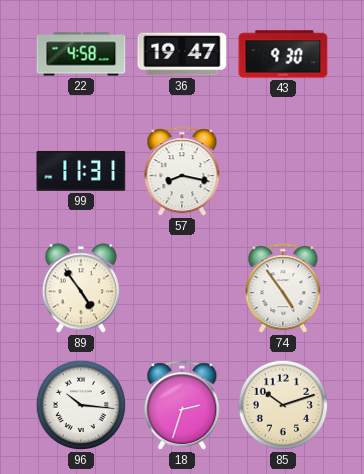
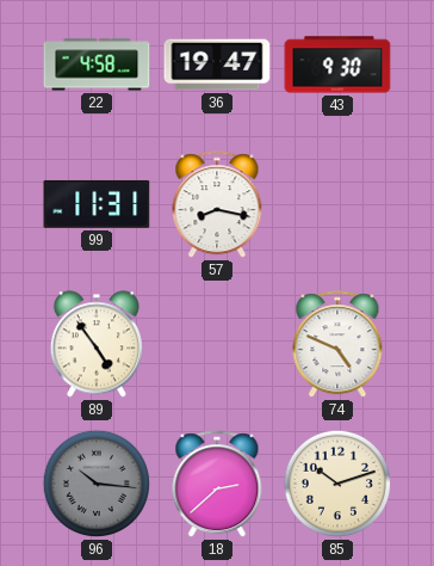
74: 4:54 -> 4:49 (337, 345)
96 dial: white -> grey (97, 484)
18: 2:33 -> 2:38 (217, 485)
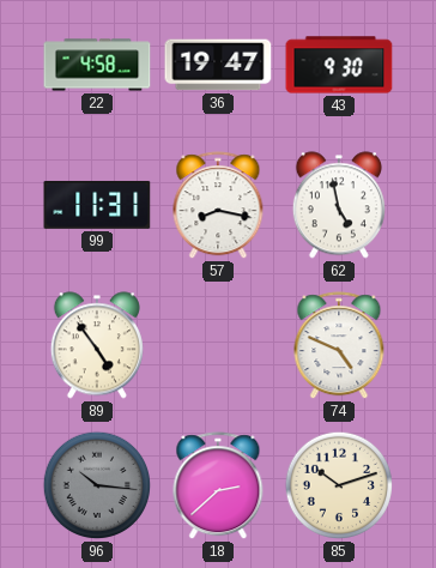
62: none -> 4:58 (339, 205)
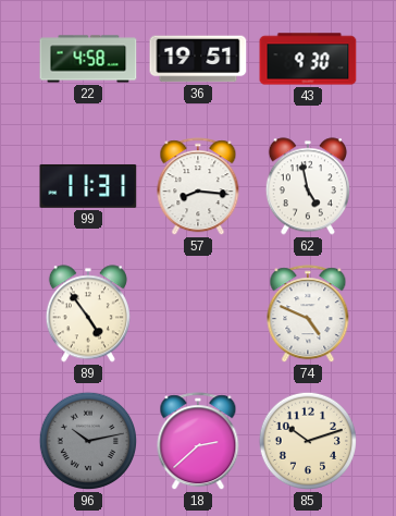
36: 19:47 -> 19:51 (198, 59)
57: 8:17 -> 8:16 (198, 187)
96: 10:16 -> 10:13 (88, 441)
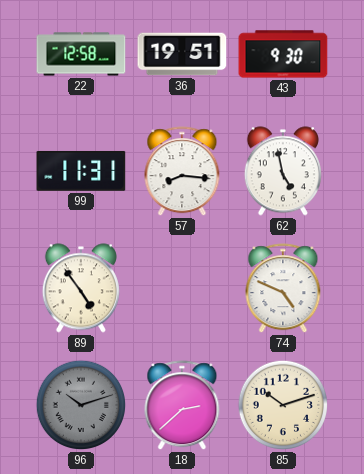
22: 4:58 -> 12:58 (81, 54)
96: 10:13 -> 10:12 (81, 405)
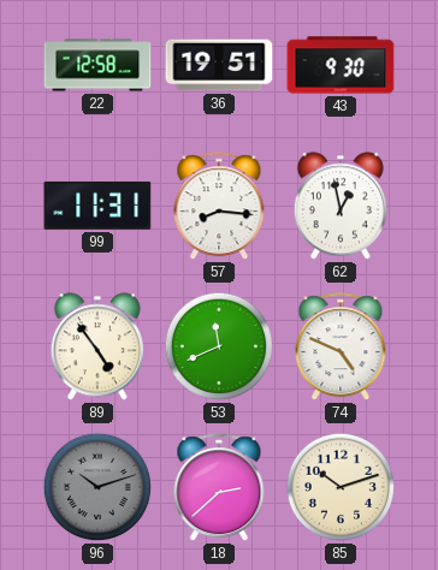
62: 4:58 -> 12:58 (341, 206)
53: none -> 11:41 (219, 346)
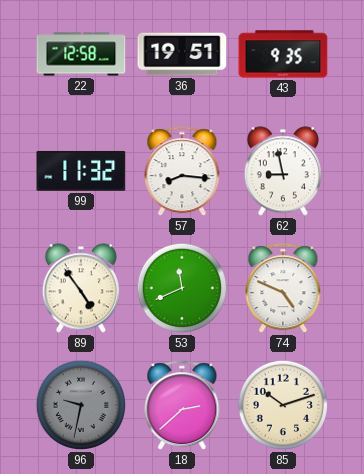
43: 9:30 -> 9:35 (283, 54)
99: 11:31 -> 11:32 (81, 171)
62: 12:58 -> 8:58 (283, 171)
96: 10:12 -> 9:32 (81, 405)
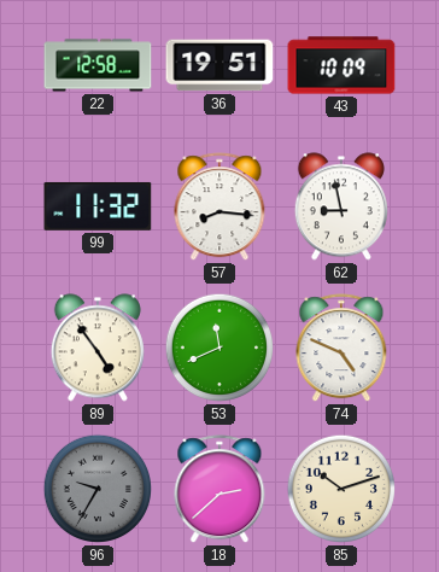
43: 9:35 -> 10:09 (341, 65)
96: 9:32 -> 9:35 (98, 489)
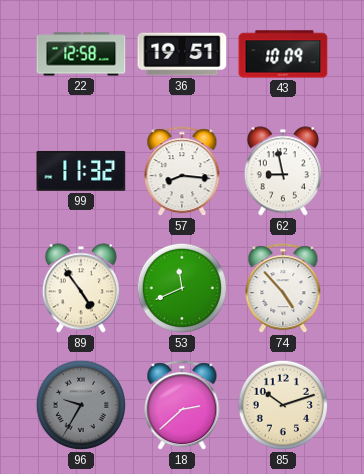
74: 4:49 -> 4:53 (283, 289)
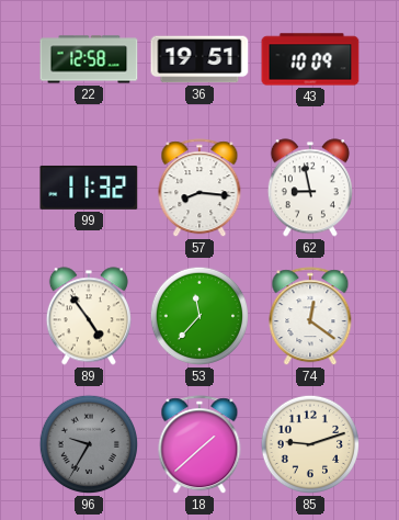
53: 11:41 -> 11:37 (200, 316)
74: 4:53 -> 12:21 (310, 317)
18: 2:38 -> 1:38 (200, 445)
85: 10:12 -> 9:12 (310, 444)
